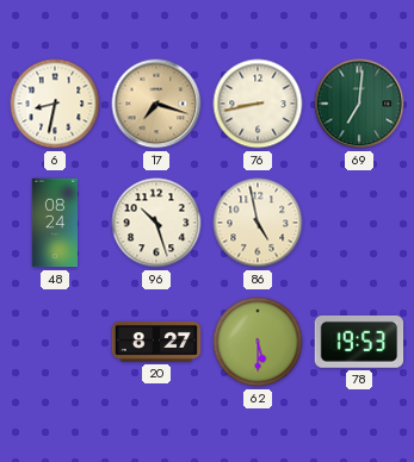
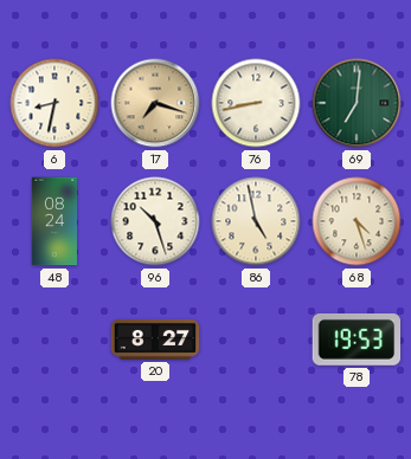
68: none -> 4:27 (357, 221)
62: 5:30 -> none (258, 342)
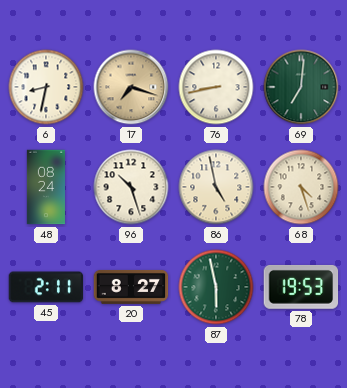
45: none -> 2:11 (46, 287)
87: none -> 5:58 (216, 287)
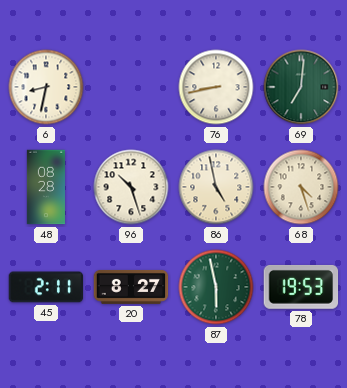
17: 7:18 -> none (131, 87)
48: 08:24 -> 08:28 (45, 187)
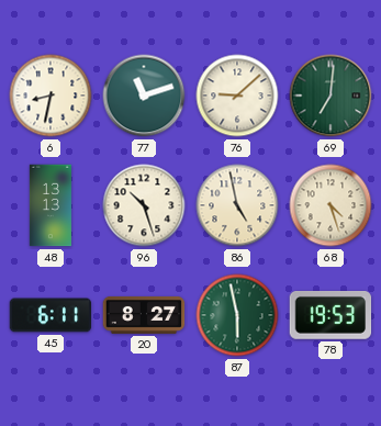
77: none -> 11:12 (144, 96)
76: 8:43 -> 9:08 (237, 96)
48: 08:28 -> 13:13 (49, 205)
45: 2:11 -> 6:11 (51, 315)
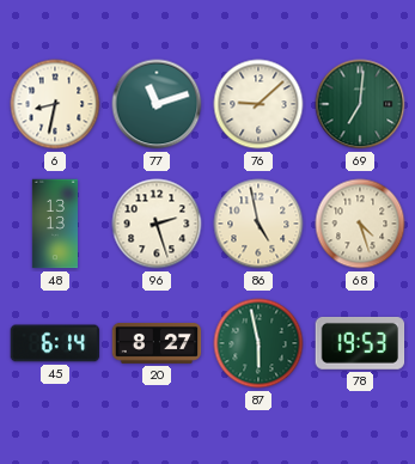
96: 10:27 -> 2:27 (157, 224)
45: 6:11 -> 6:14 (55, 343)
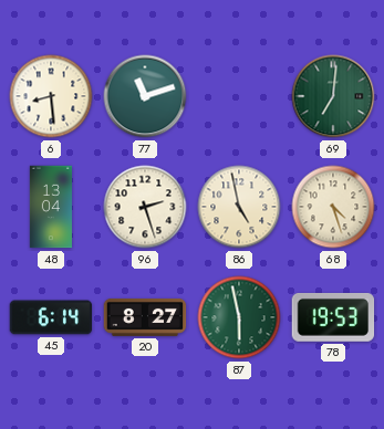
6: 8:32 -> 8:29 (51, 96)
76: 9:08 -> none (258, 104)
48: 13:13 -> 13:04 (50, 207)
